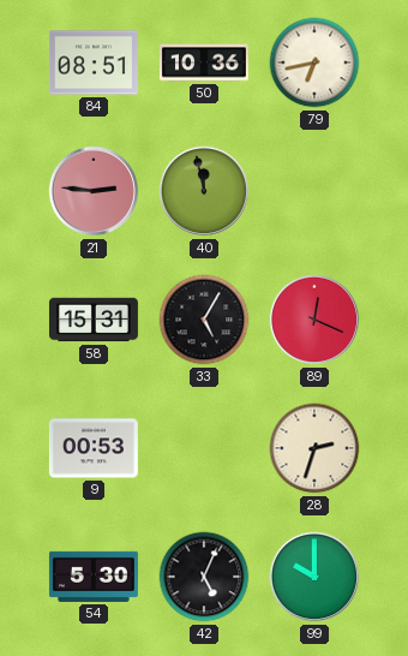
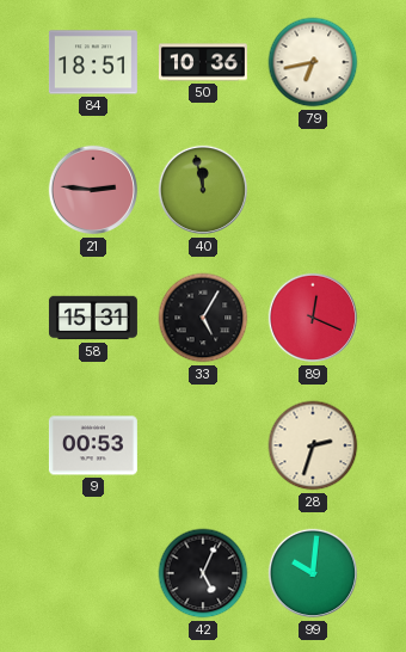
84: 08:51 -> 18:51 (93, 62)
54: 5:30 -> none (94, 577)
99: 10:00 -> 10:01 (313, 573)
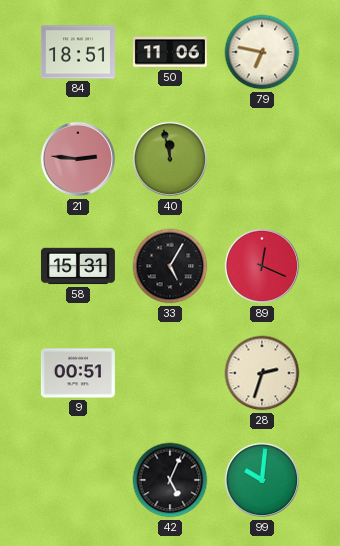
50: 10:36 -> 11:06 (170, 52)
79: 6:43 -> 6:47 (262, 52)
9: 00:53 -> 00:51 (78, 373)
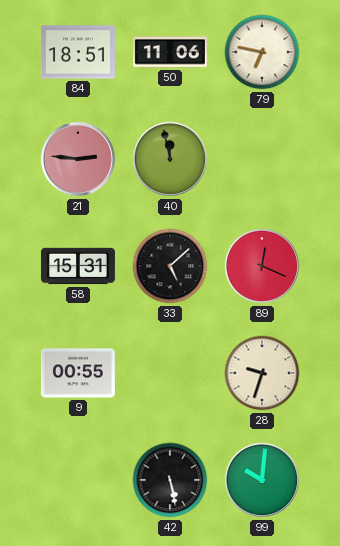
33: 5:05 -> 5:08 (170, 266)
9: 00:51 -> 00:55 (78, 373)
28: 2:33 -> 9:33 (262, 373)
42: 5:04 -> 5:28 (170, 480)
